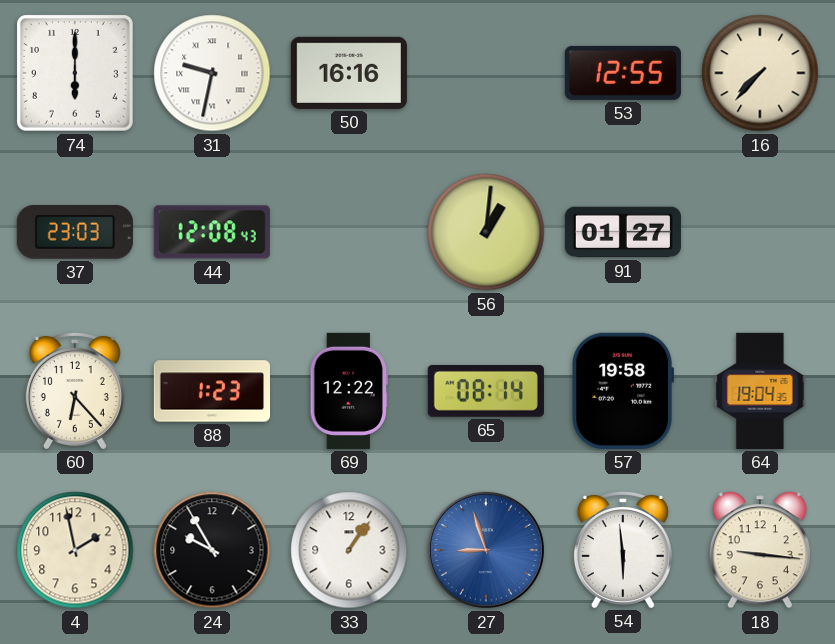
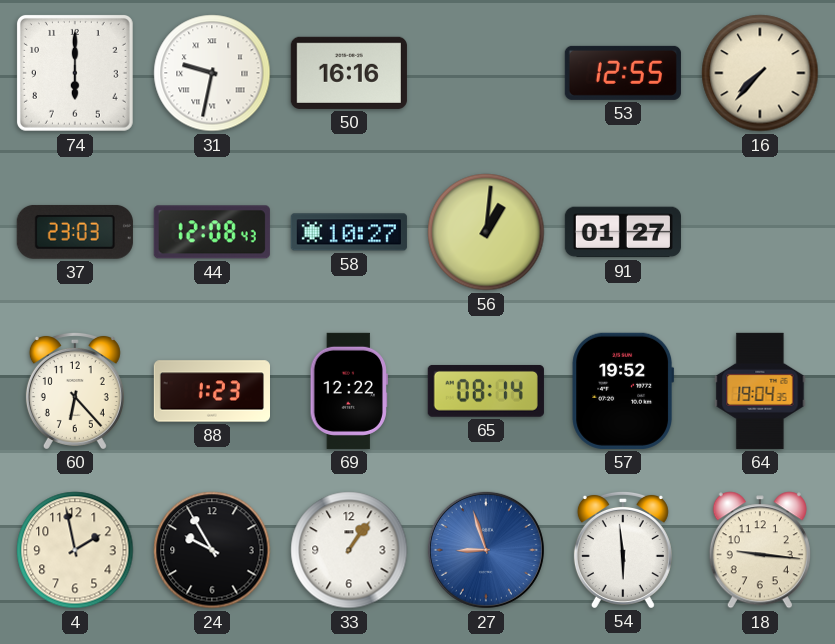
58: none -> 10:27 (349, 232)
57: 19:58 -> 19:52 (623, 391)
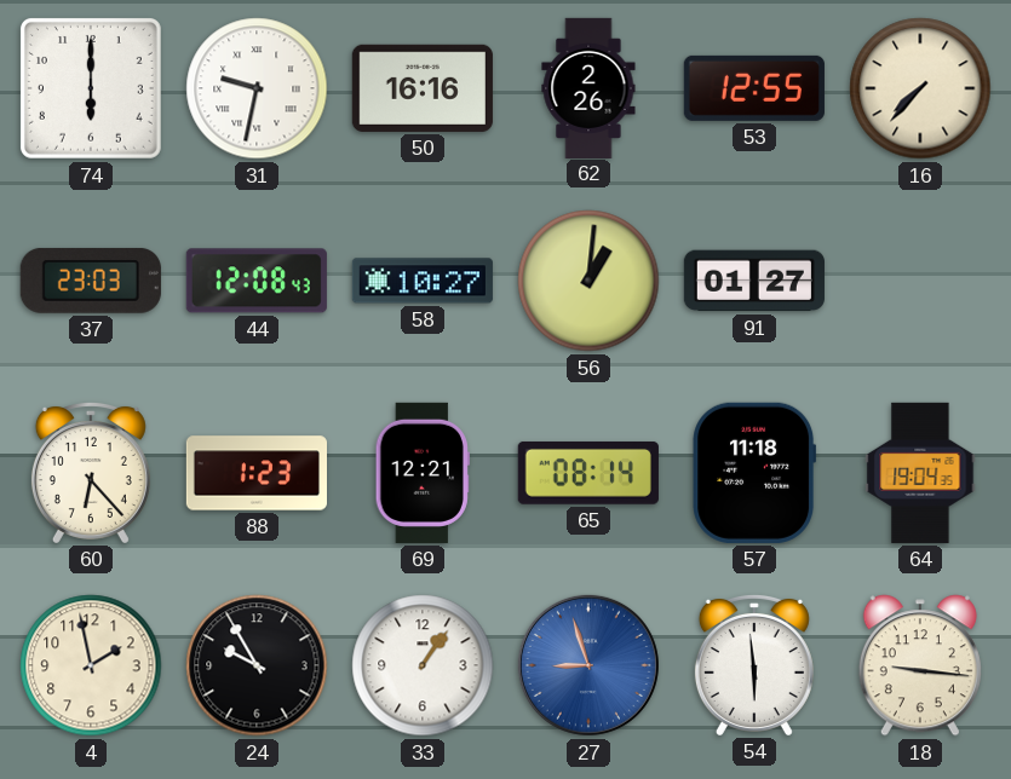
62: none -> 2:26 (588, 87)
69: 12:22 -> 12:21 (423, 473)
57: 19:52 -> 11:18 (754, 473)
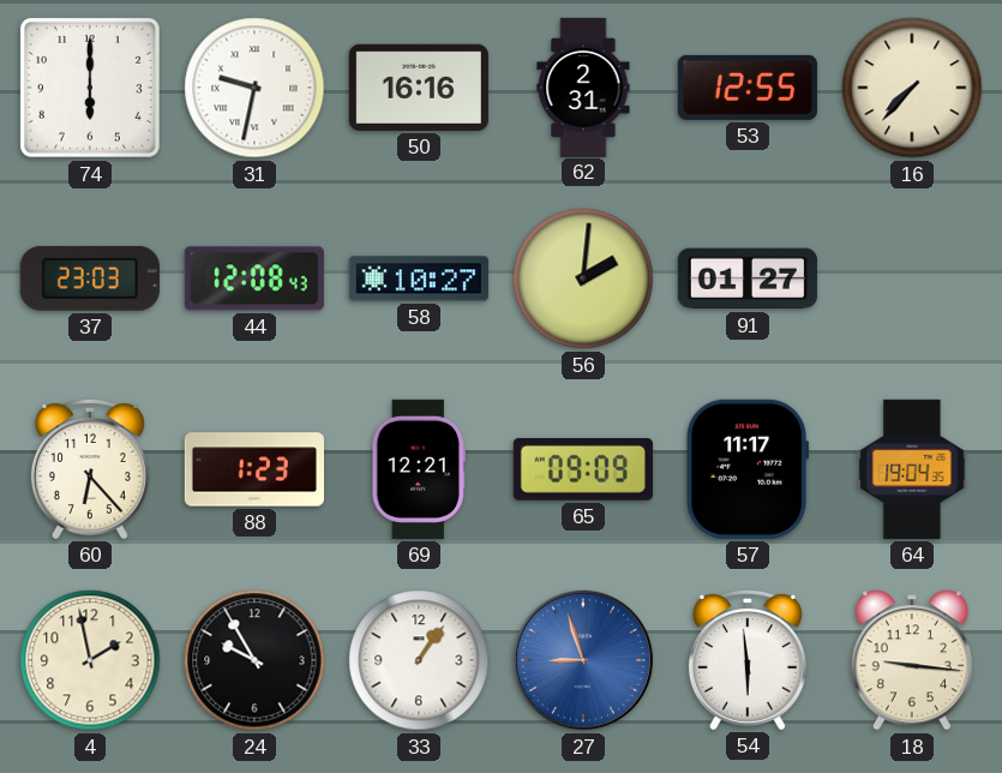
62: 2:26 -> 2:31 (583, 86)
56: 1:01 -> 2:01 (583, 278)
65: 08:14 -> 09:09 (583, 469)
57: 11:18 -> 11:17 (748, 469)
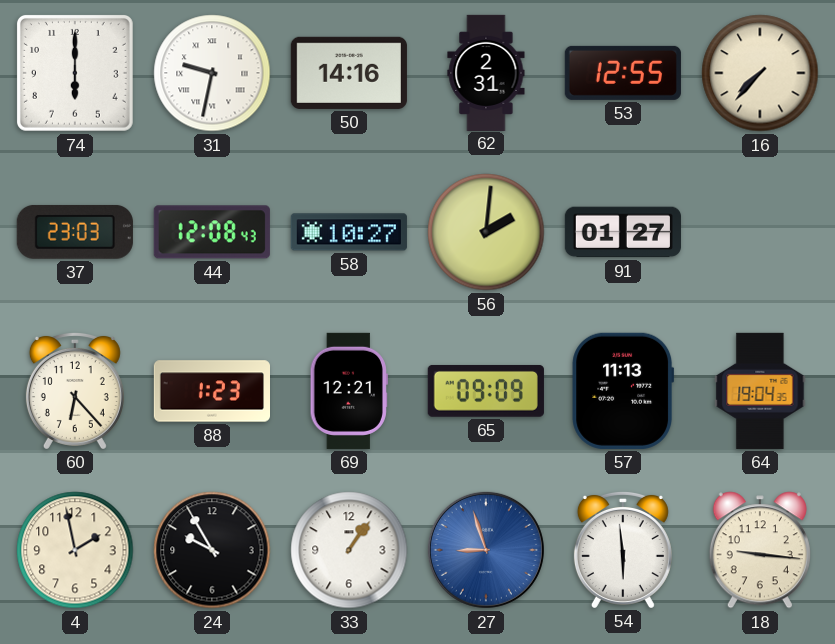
50: 16:16 -> 14:16 (349, 73)
57: 11:17 -> 11:13 (623, 391)
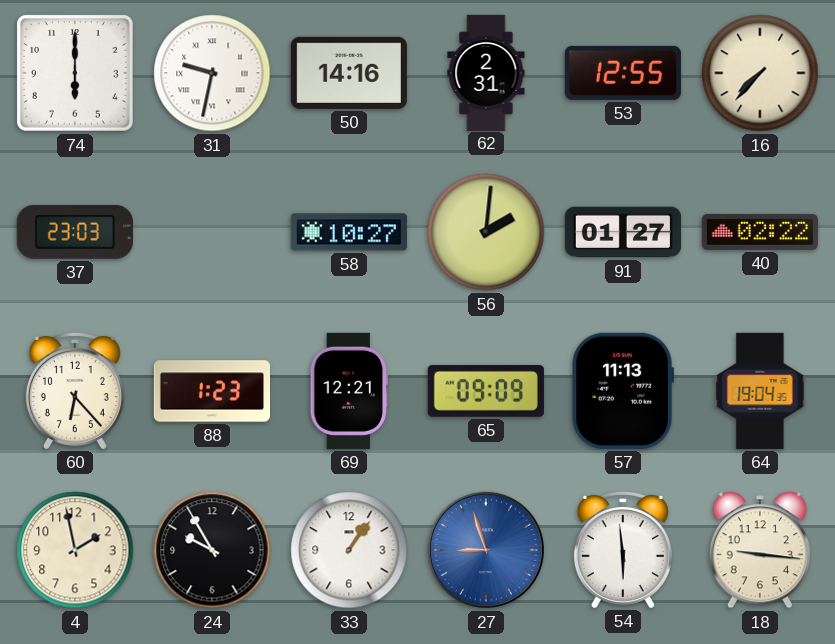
44: 12:08 -> none (212, 232)
40: none -> 02:22 (760, 232)
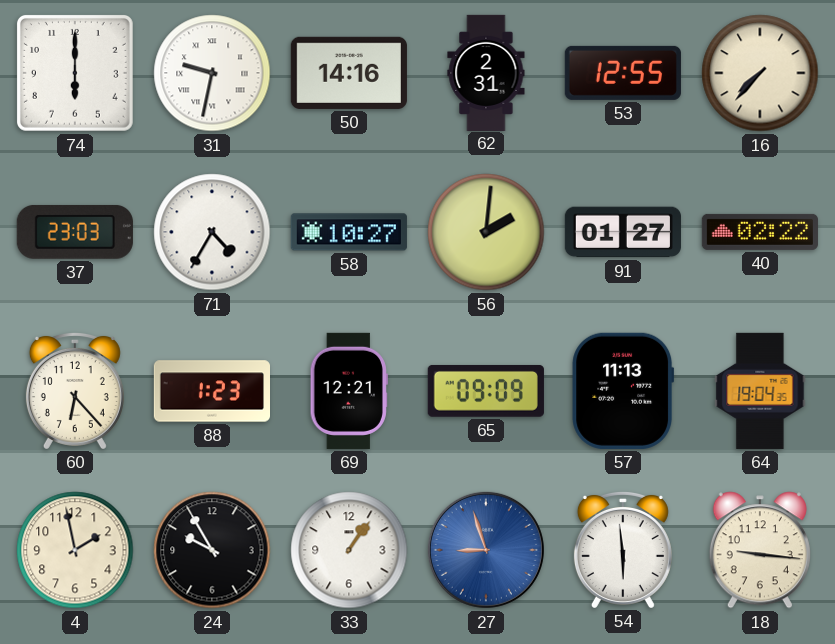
71: none -> 4:35 (212, 232)
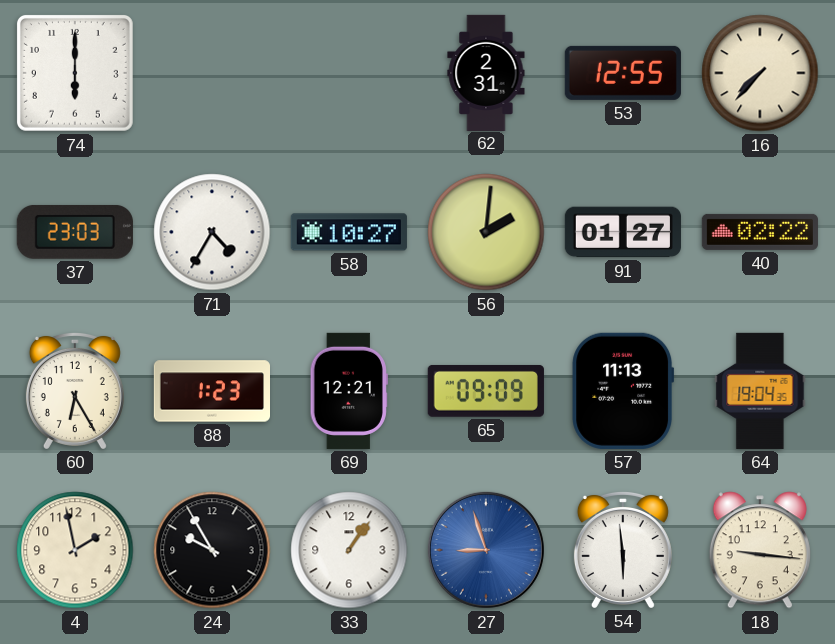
31: 9:32 -> none (212, 73)
50: 14:16 -> none (349, 73)
60: 6:23 -> 6:25 (75, 390)
